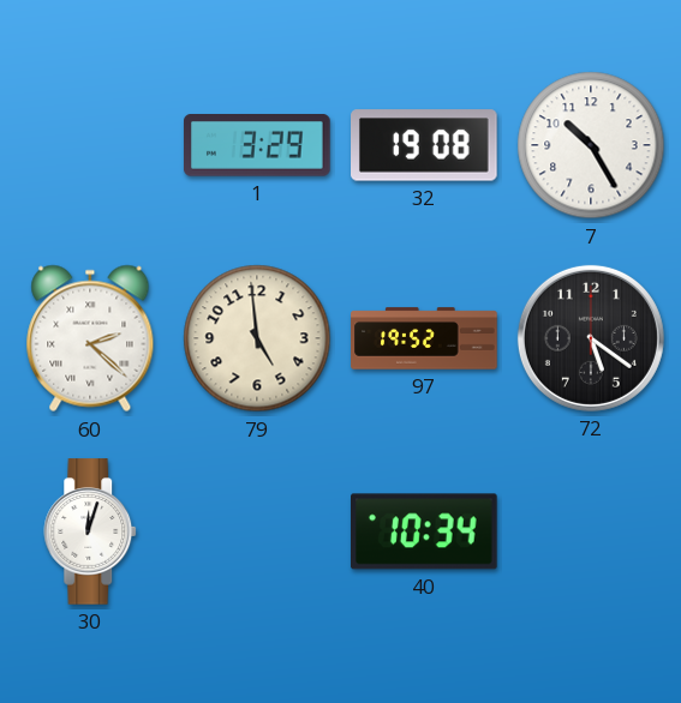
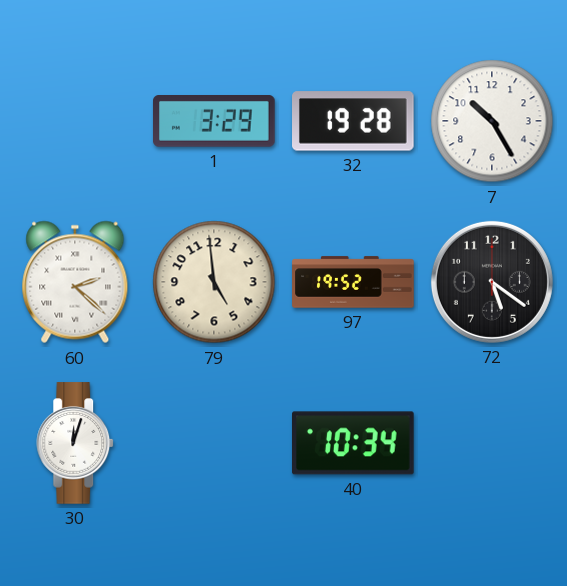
32: 19:08 -> 19:28 (354, 121)
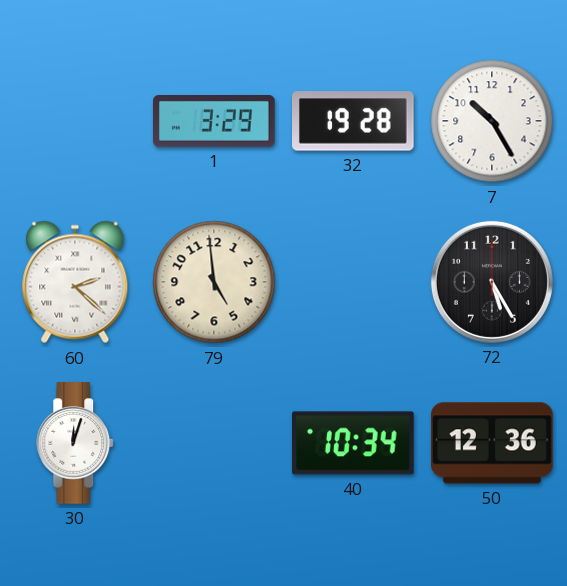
97: 19:52 -> none (353, 282)
72: 5:21 -> 5:25 (492, 282)
50: none -> 12:36 (492, 443)
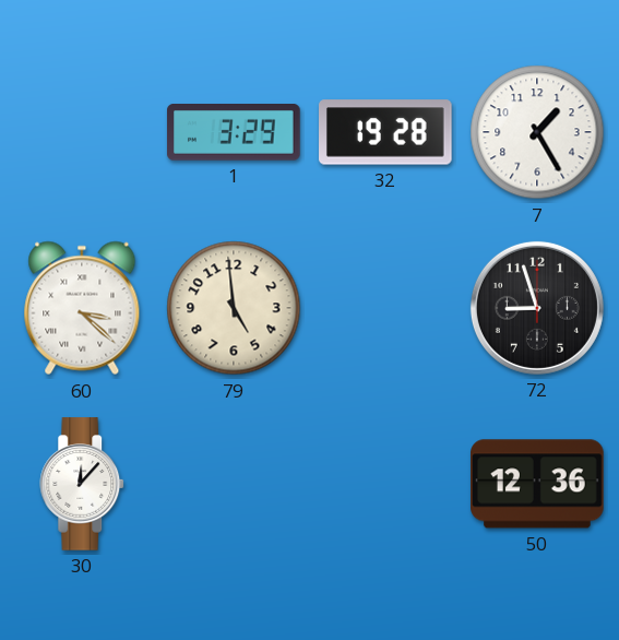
7: 10:25 -> 1:25 (537, 132)
60: 2:22 -> 3:22 (82, 308)
72: 5:25 -> 8:57 (537, 308)
30: 12:03 -> 12:07 (83, 484)
40: 10:34 -> none (354, 443)
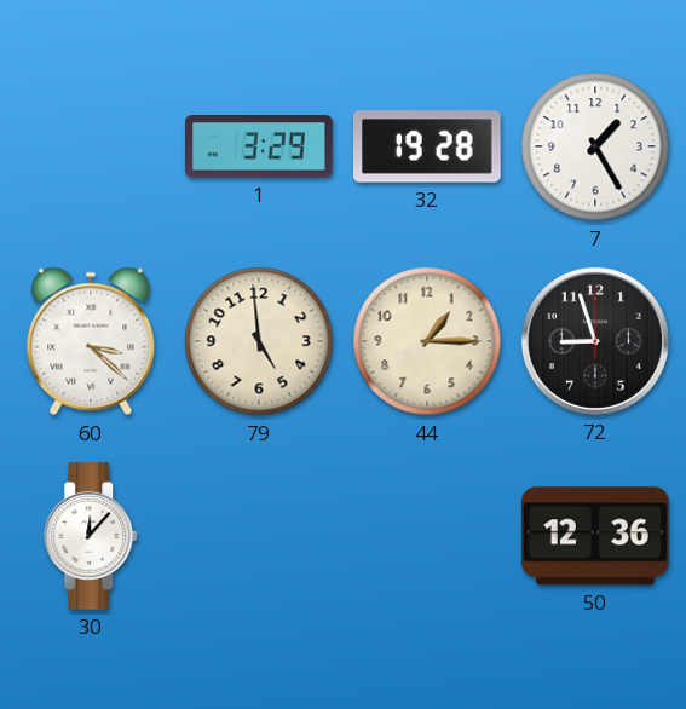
44: none -> 1:15 (427, 341)
